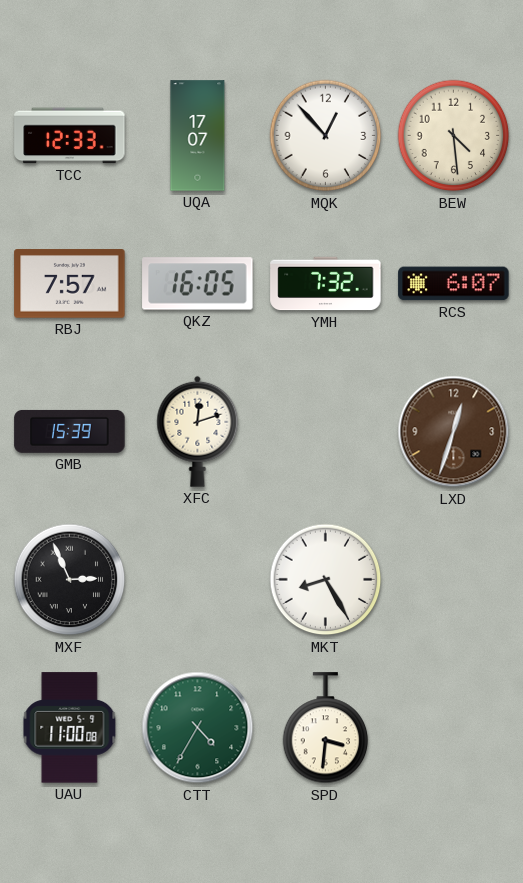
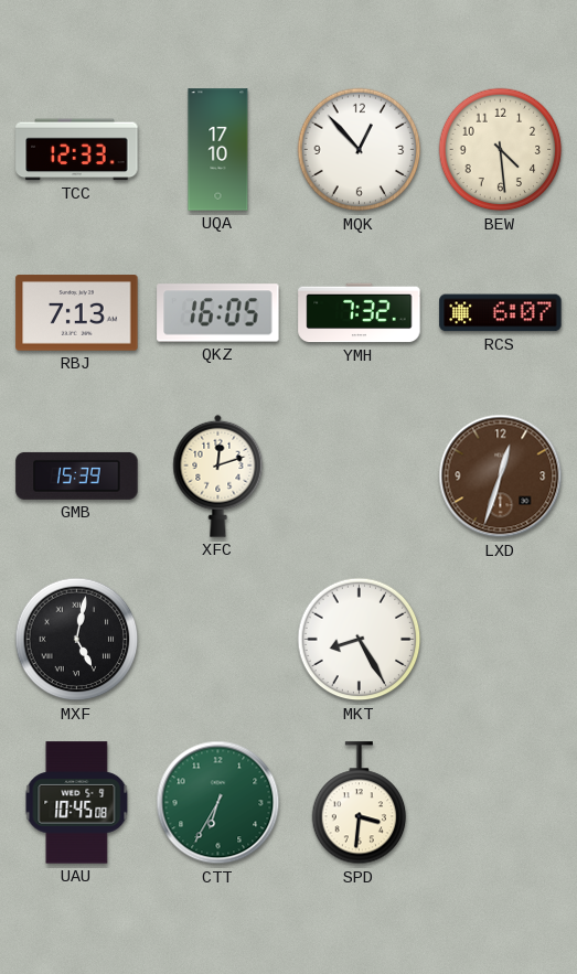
UQA: 17:07 -> 17:10 (218, 150)
RBJ: 7:57 -> 7:13 (77, 313)
MXF: 2:56 -> 5:02 (77, 640)
UAU: 11:00 -> 10:45 (77, 803)
CTT: 4:35 -> 6:35 (218, 803)
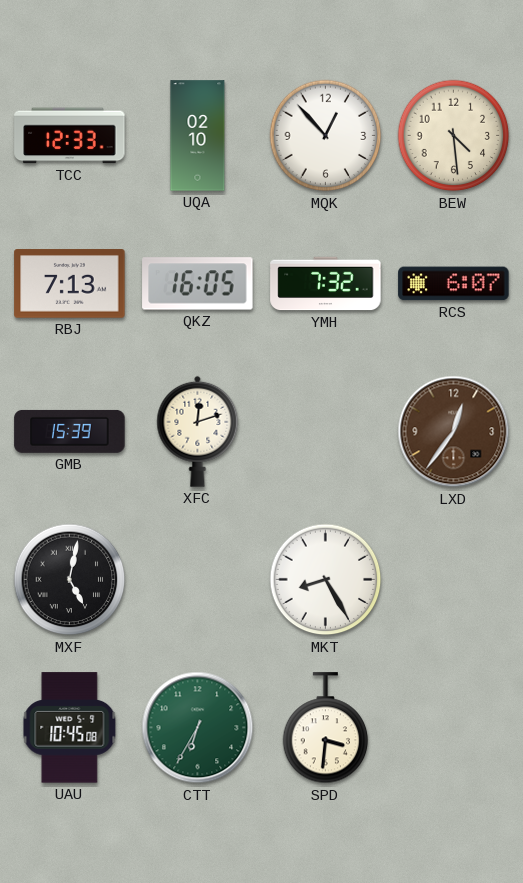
UQA: 17:10 -> 02:10 (198, 136)
LXD: 12:33 -> 12:36 (454, 432)
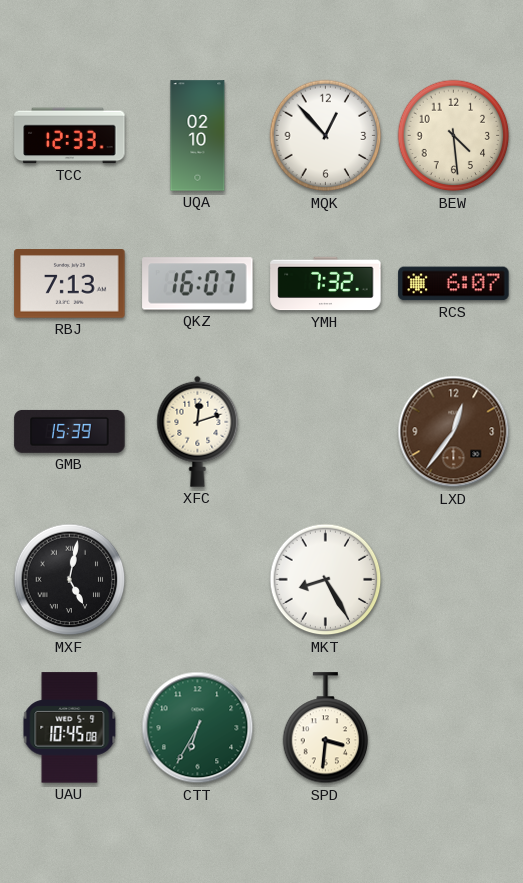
QKZ: 16:05 -> 16:07 (198, 284)
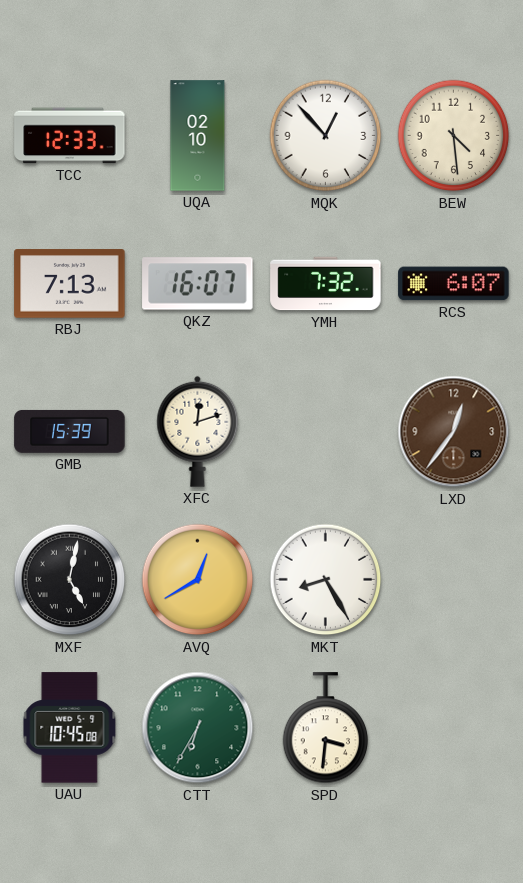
AVQ: none -> 12:40 (198, 580)
